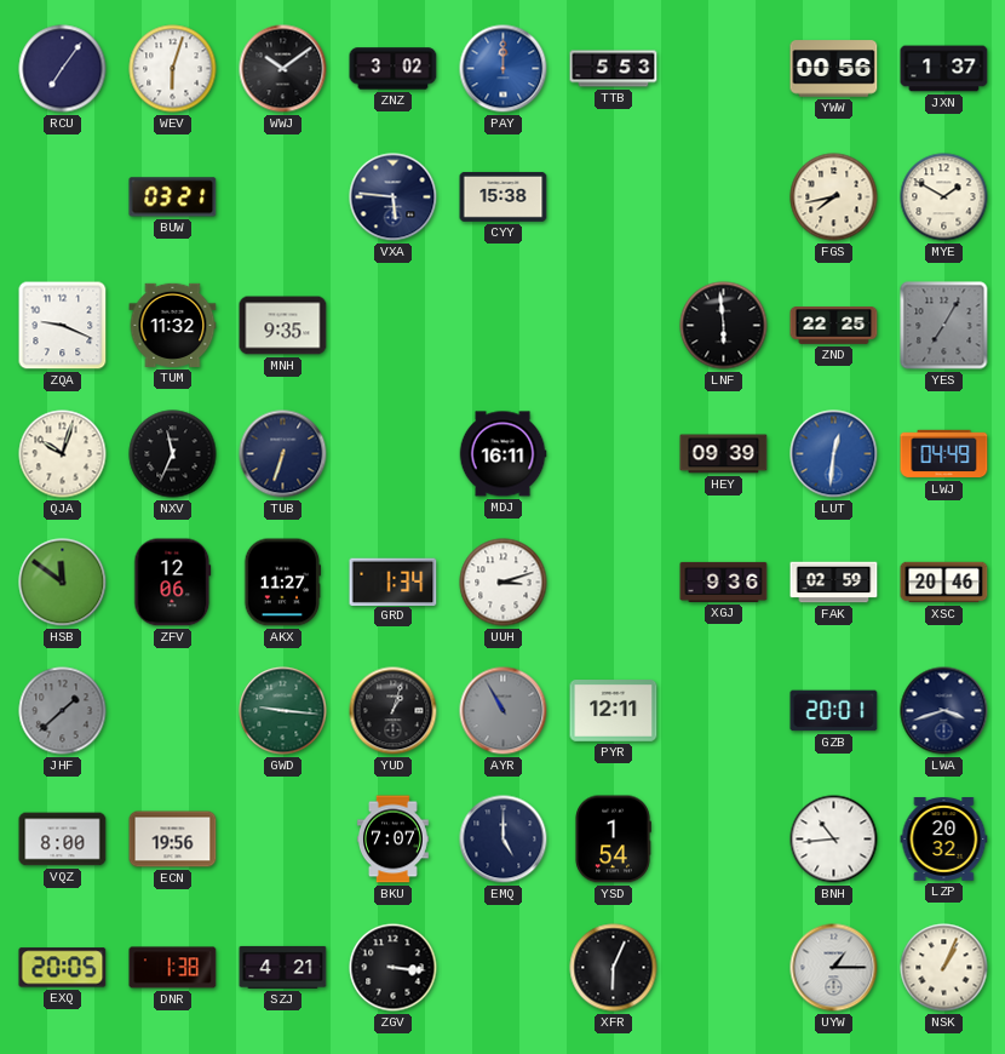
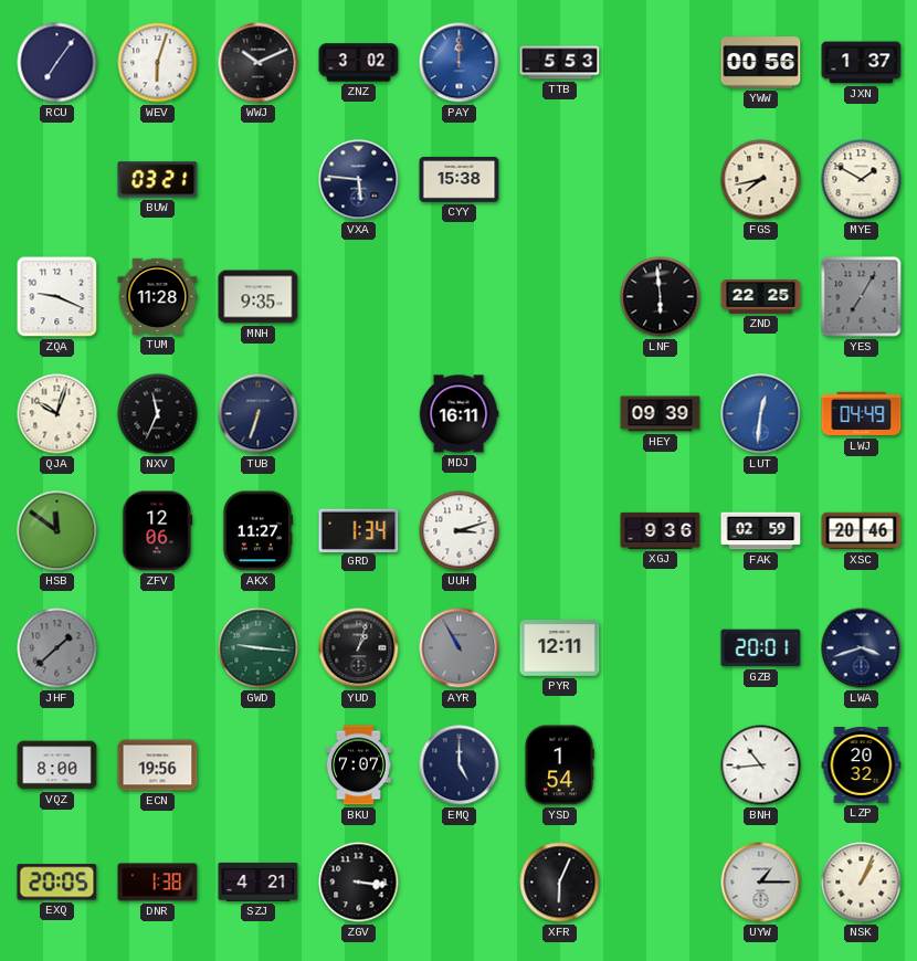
WWJ: 10:09 -> 10:11 (259, 63)
TUM: 11:32 -> 11:28 (158, 296)
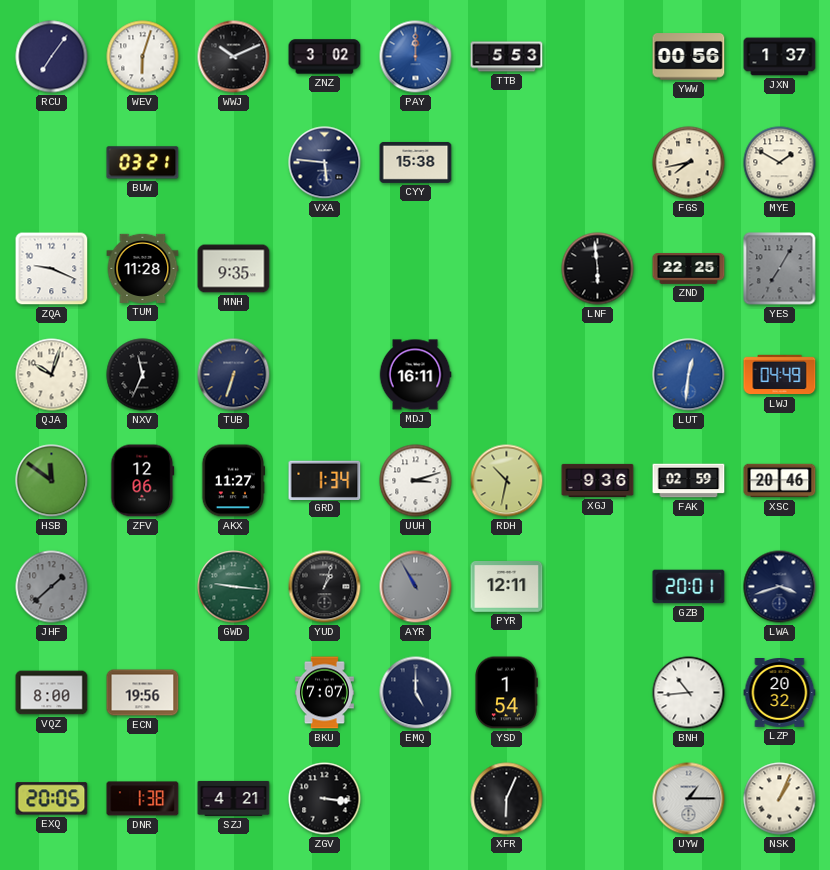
HEY: 09:39 -> none (661, 414)
RDH: none -> 10:32 (507, 481)
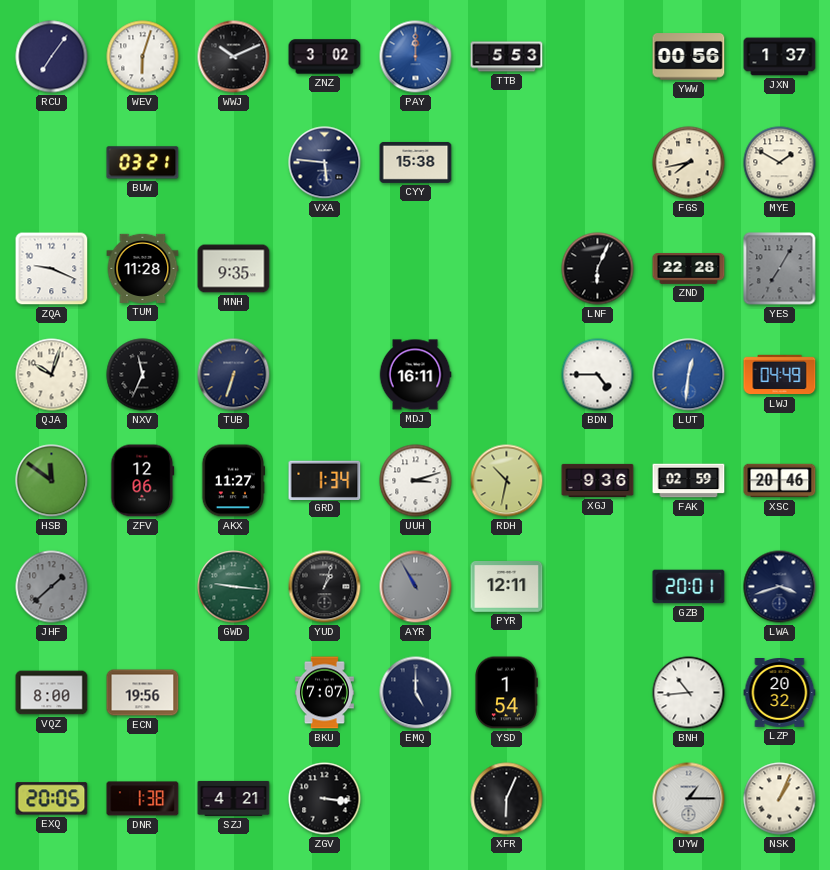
LNF: 5:59 -> 6:04 (598, 269)
ZND: 22:25 -> 22:28 (689, 269)
BDN: none -> 4:45 (598, 375)
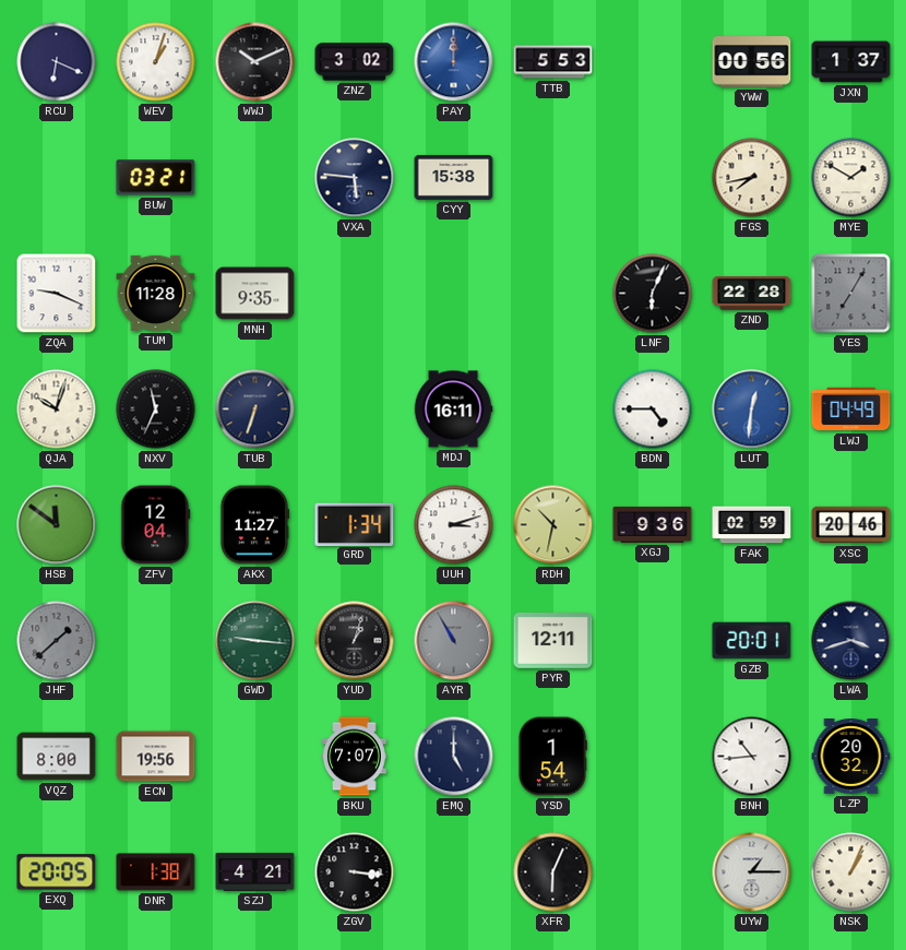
RCU: 7:06 -> 6:19 (57, 62)
WEV: 6:03 -> 1:03 (156, 62)
ZFV: 12:06 -> 12:04 (156, 525)
